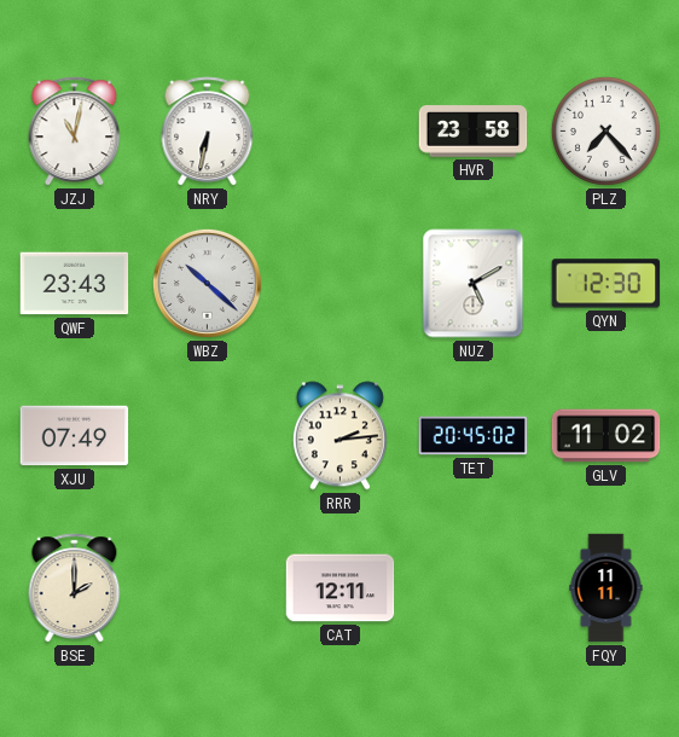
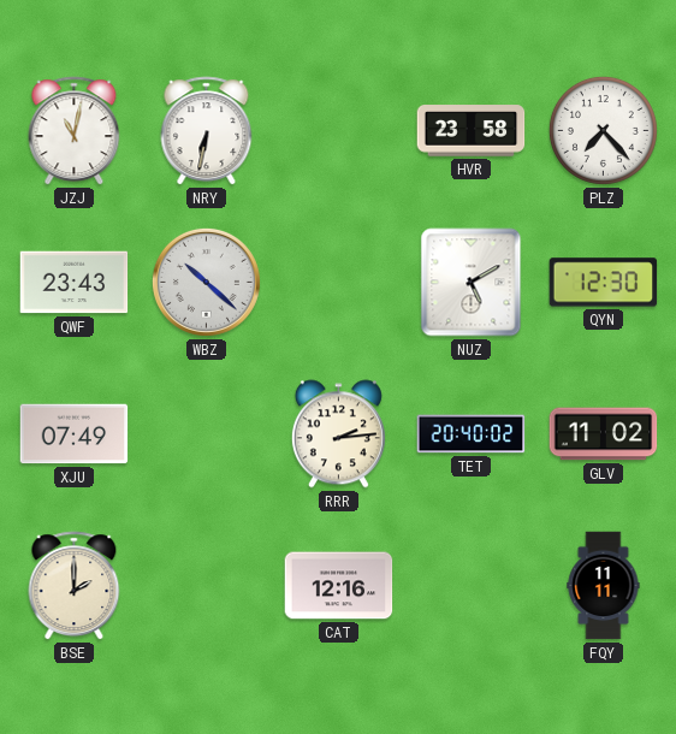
TET: 20:45 -> 20:40 (472, 434)
CAT: 12:11 -> 12:16 (339, 586)
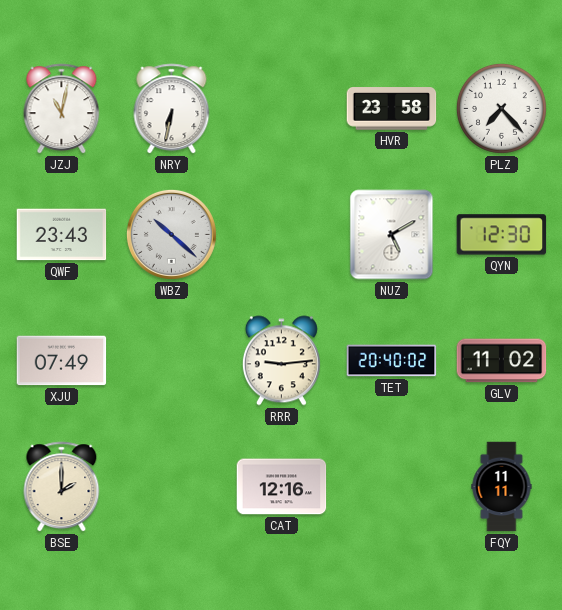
RRR: 2:14 -> 9:14 (281, 361)
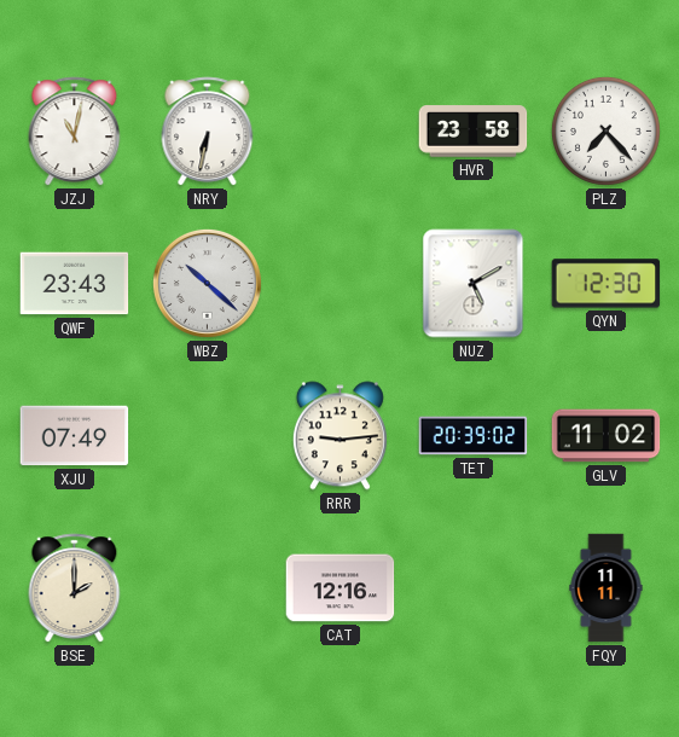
TET: 20:40 -> 20:39 (474, 436)
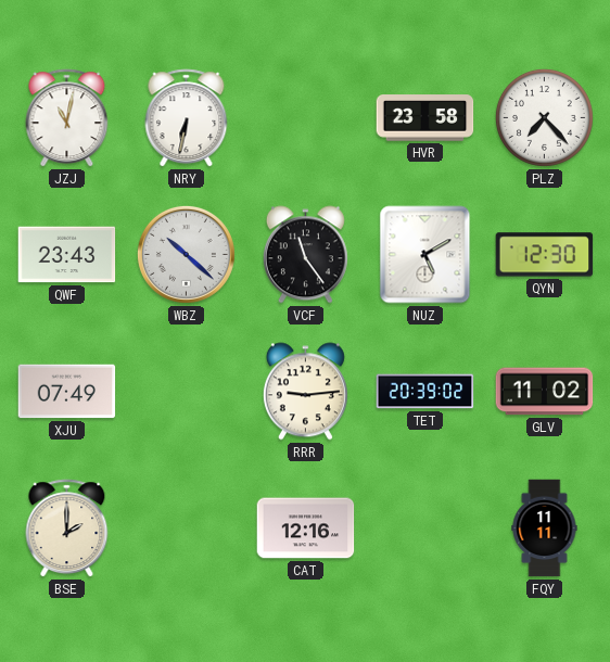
VCF: none -> 11:24 (305, 255)
